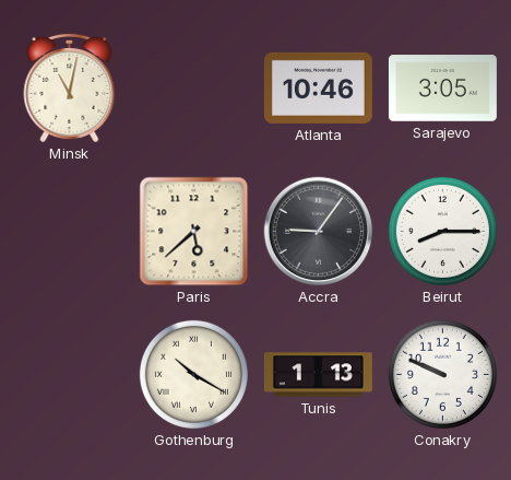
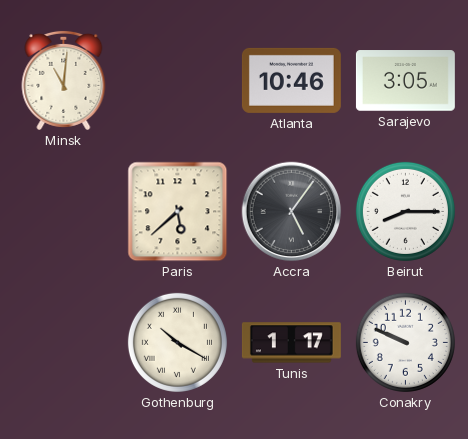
Minsk: 11:02 -> 11:01 (64, 80)
Accra: 9:06 -> 5:06 (292, 212)
Tunis: 1:13 -> 1:17 (291, 343)
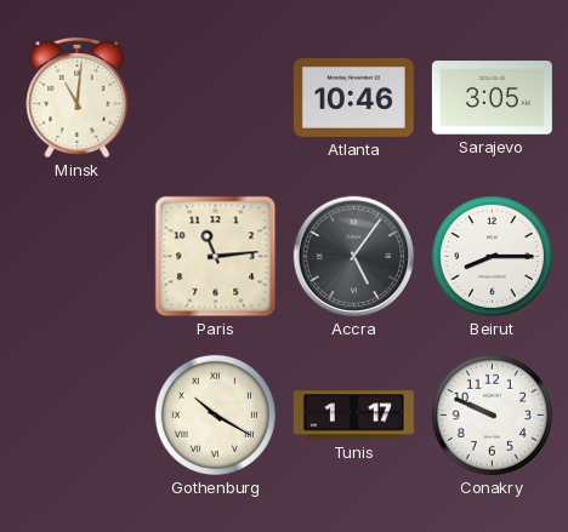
Paris: 5:38 -> 11:14 (216, 257)
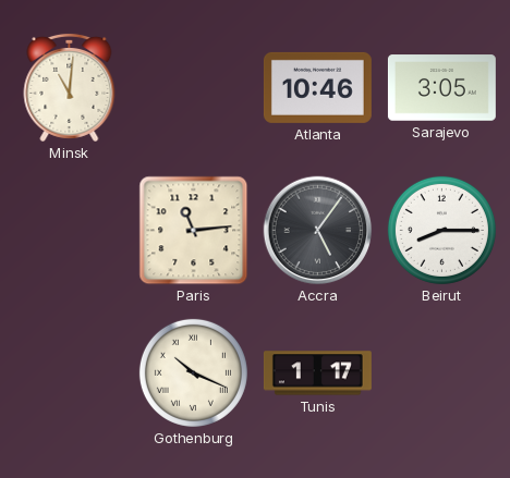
Gothenburg: 10:20 -> 10:19 (193, 372)
Conakry: 9:49 -> none (492, 414)
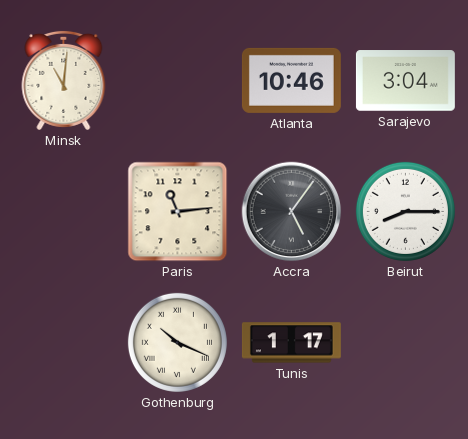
Sarajevo: 3:05 -> 3:04 (405, 81)
